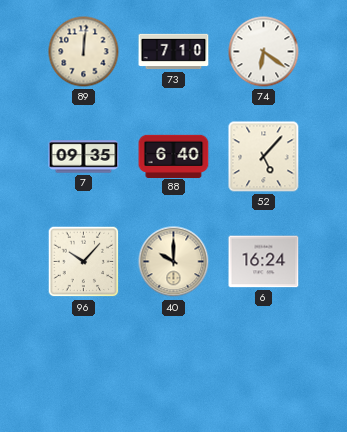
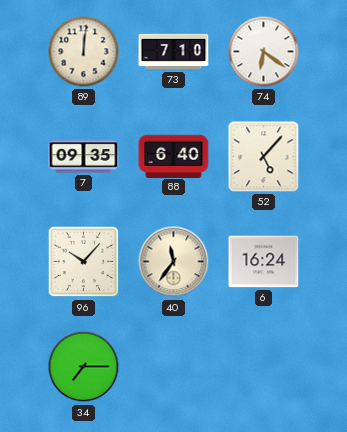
40: 10:00 -> 11:36 (174, 262)
34: none -> 7:15 (84, 367)
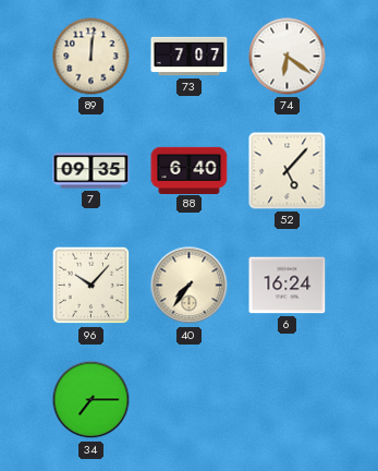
73: 7:10 -> 7:07 (190, 57)
40: 11:36 -> 7:36 (190, 286)
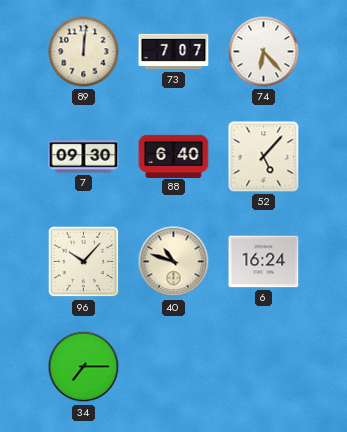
74: 6:21 -> 6:23 (264, 52)
7: 09:35 -> 09:30 (84, 157)
40: 7:36 -> 10:48 (174, 262)
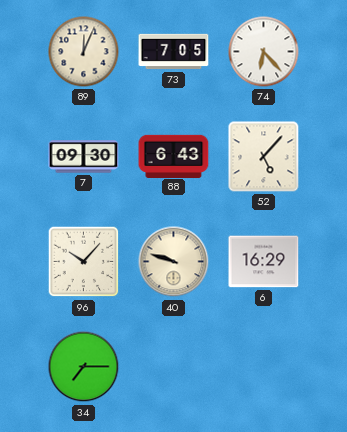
89: 12:01 -> 12:04 (84, 52)
73: 7:07 -> 7:05 (174, 52)
88: 6:40 -> 6:43 (174, 156)
40: 10:48 -> 9:48 (174, 262)
6: 16:24 -> 16:29 (264, 262)
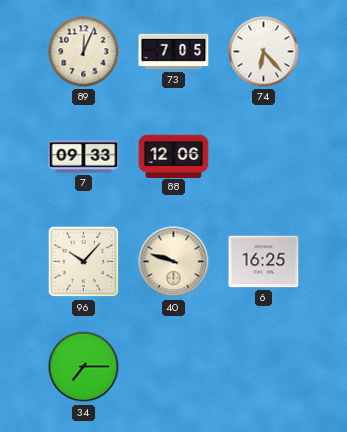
7: 09:30 -> 09:33 (84, 157)
88: 6:43 -> 12:06 (174, 156)
52: 5:07 -> none (264, 157)
6: 16:29 -> 16:25 (264, 262)
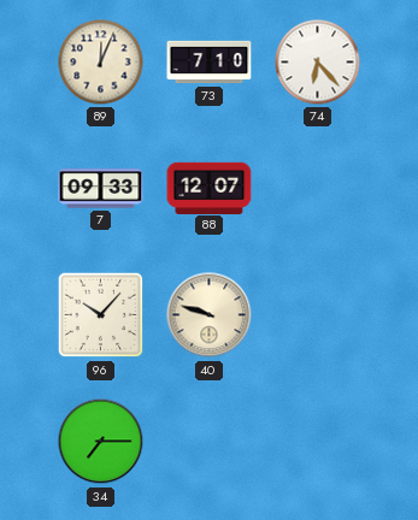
73: 7:05 -> 7:10 (210, 63)
88: 12:06 -> 12:07 (210, 188)
6: 16:25 -> none (264, 262)
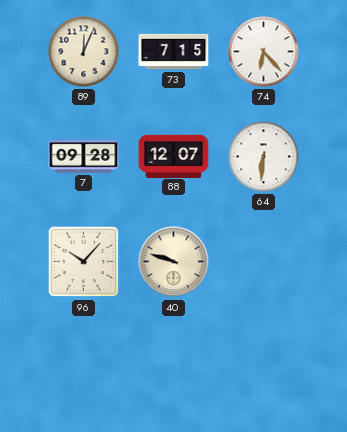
73: 7:10 -> 7:15 (174, 52)
7: 09:33 -> 09:28 (84, 157)
64: none -> 6:31 (264, 157)
34: 7:15 -> none (101, 442)
